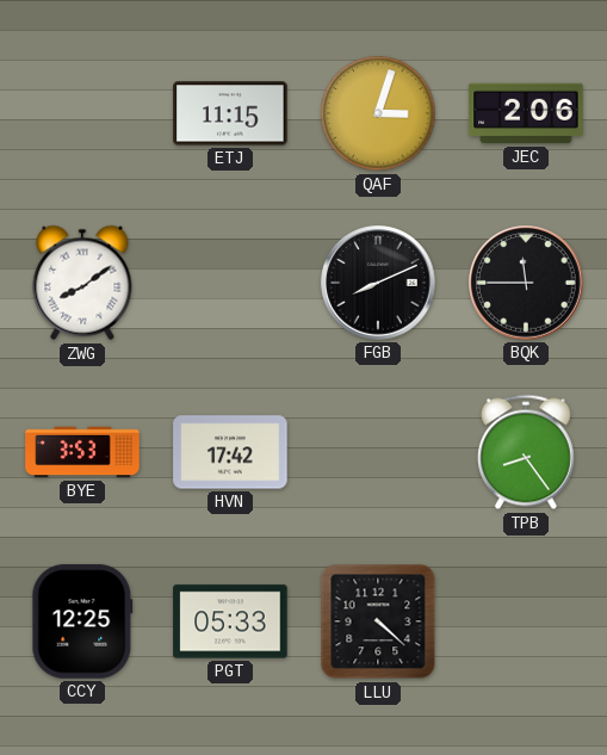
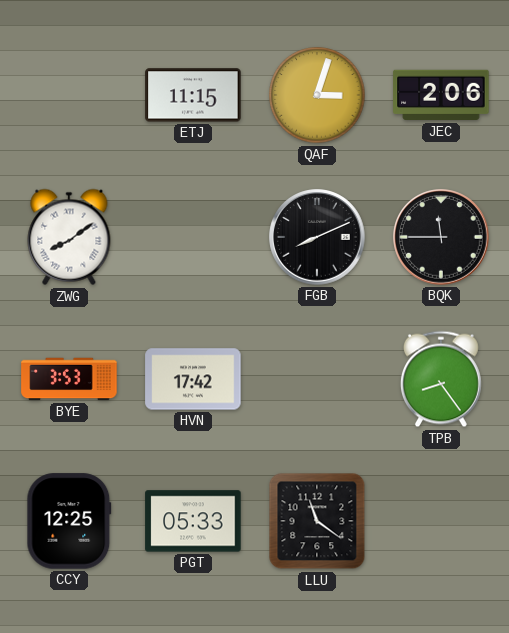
LLU: 4:22 -> 11:21 (317, 521)
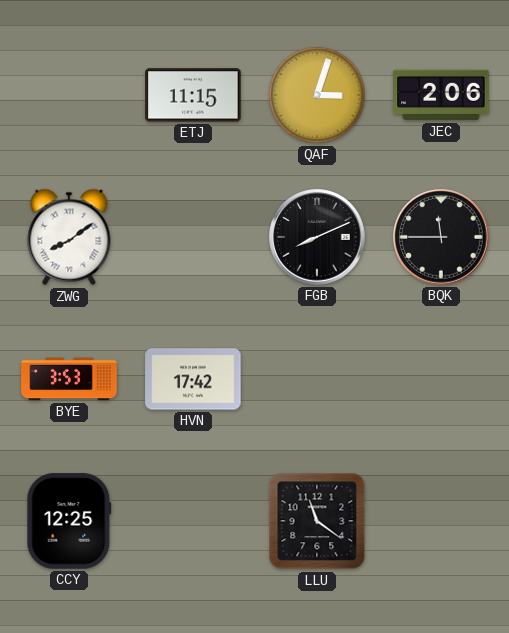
TPB: 8:24 -> none (441, 379)
PGT: 05:33 -> none (193, 521)
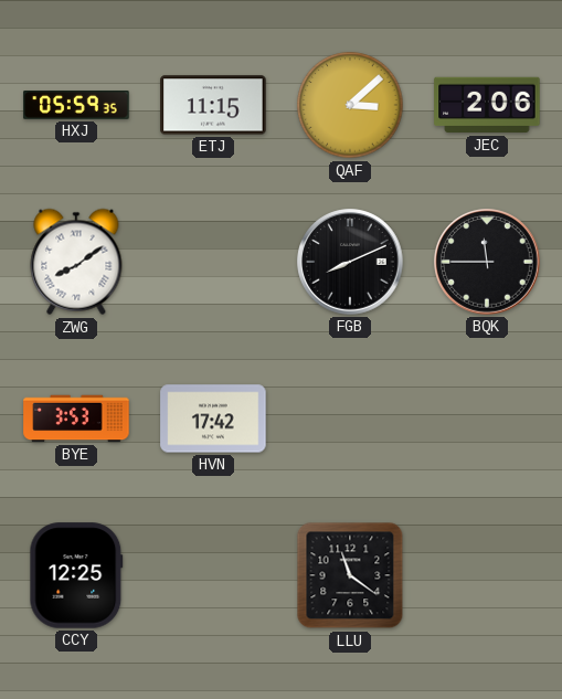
HXJ: none -> 05:59 (76, 106)
QAF: 3:03 -> 3:08 (350, 105)
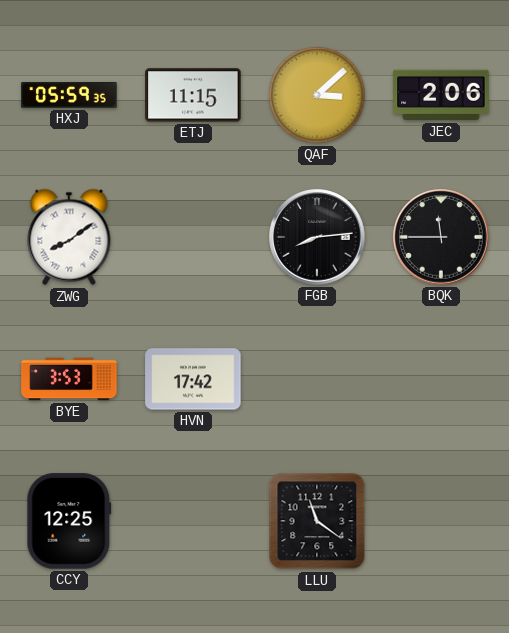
FGB: 8:11 -> 8:14 (317, 237)
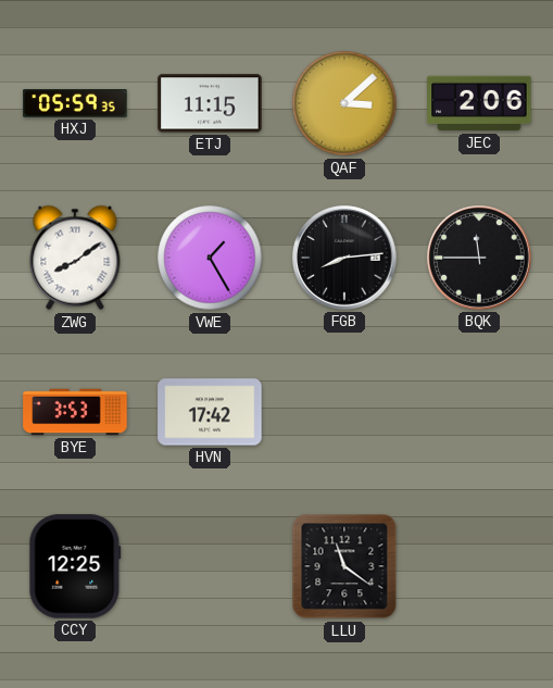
VWE: none -> 1:25 (210, 258)
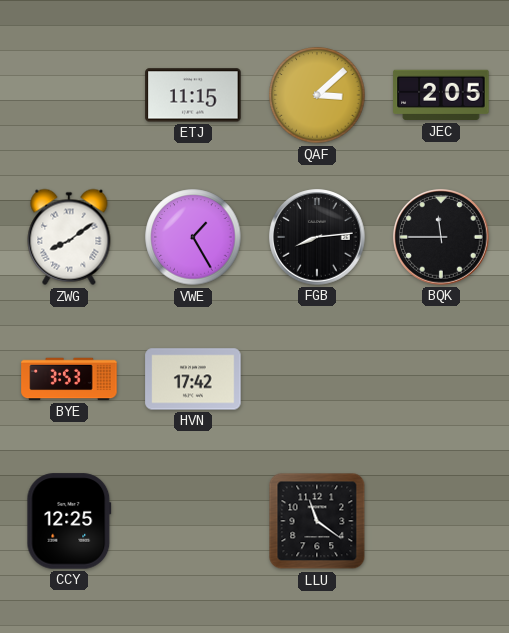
HXJ: 05:59 -> none (75, 104)
JEC: 2:06 -> 2:05 (441, 95)
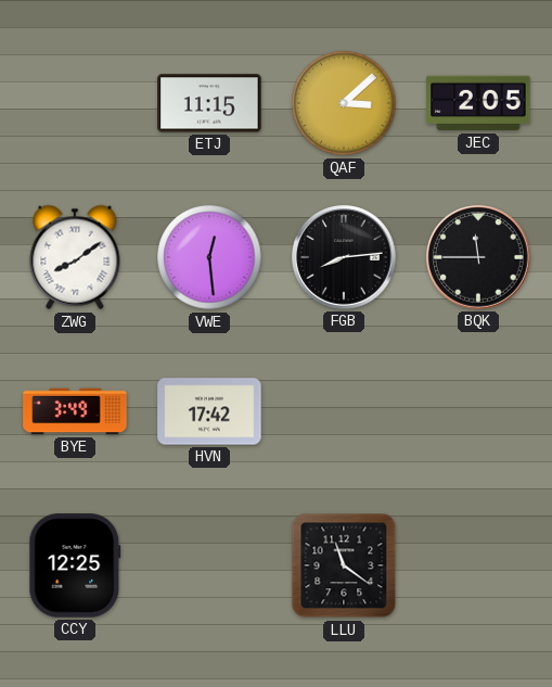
VWE: 1:25 -> 12:29 (209, 257)
BYE: 3:53 -> 3:49 (75, 411)
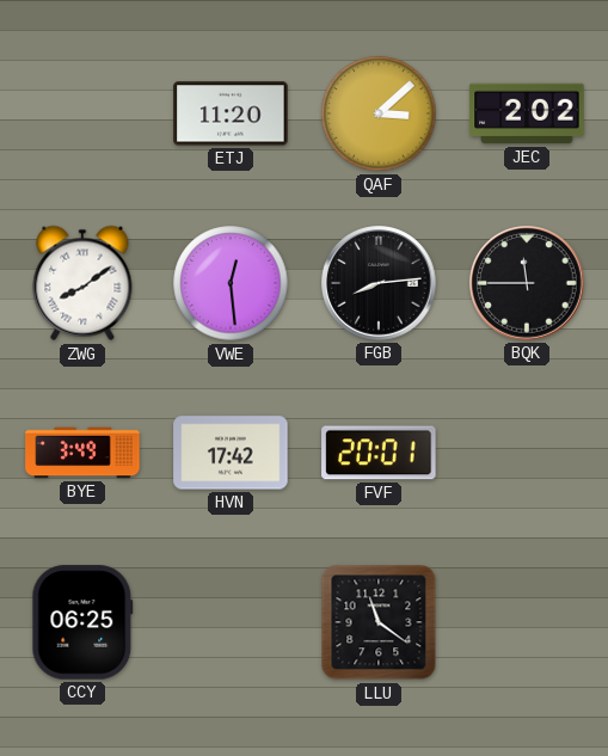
ETJ: 11:15 -> 11:20 (231, 113)
JEC: 2:05 -> 2:02 (527, 113)
FVF: none -> 20:01 (379, 453)
CCY: 12:25 -> 06:25 (82, 622)
